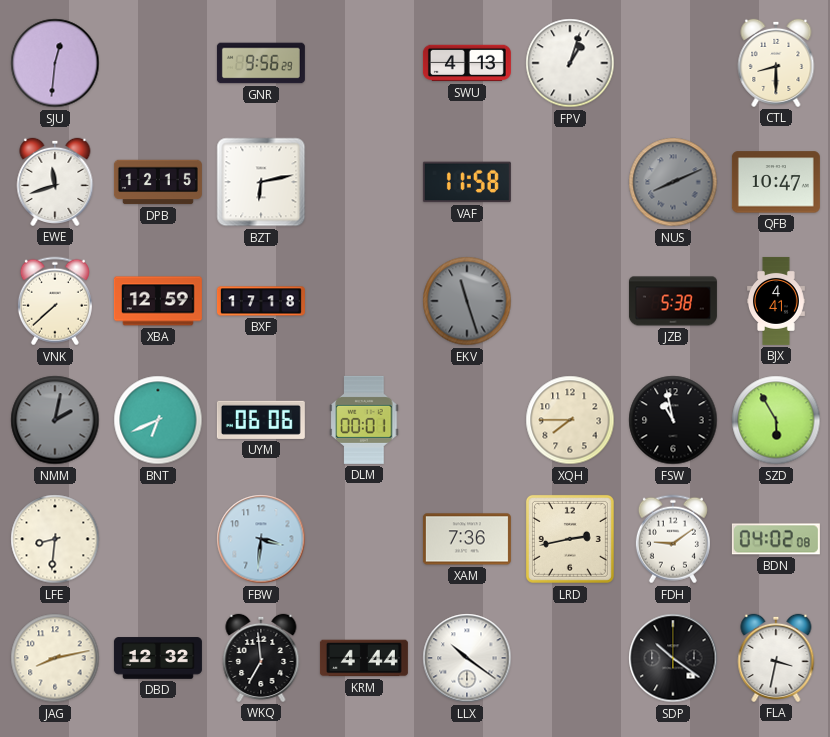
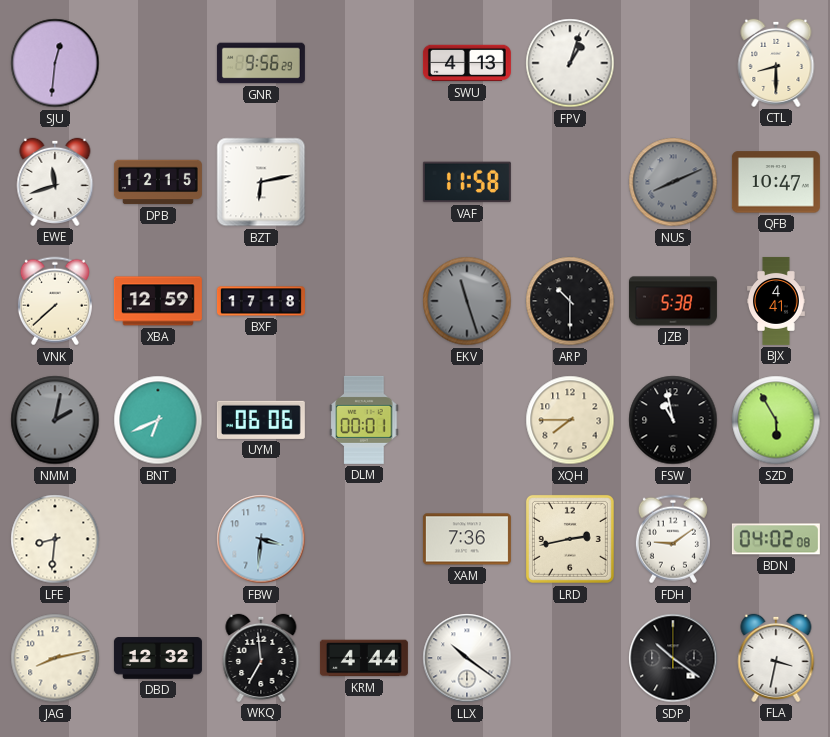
ARP: none -> 10:30 (570, 301)
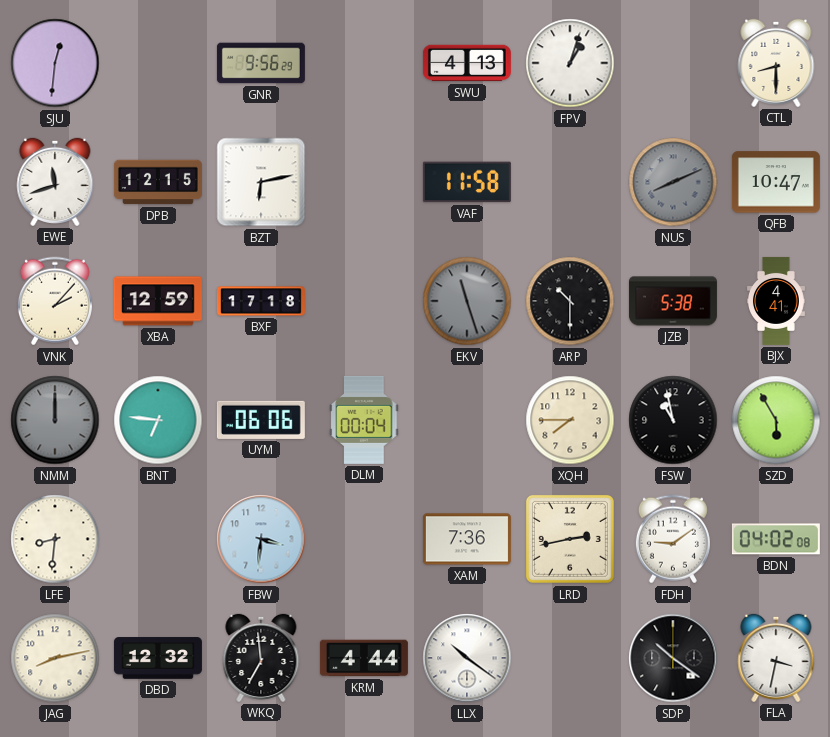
VNK: 7:38 -> 2:07 (55, 301)
NMM: 2:02 -> 12:00 (55, 420)
BNT: 6:41 -> 6:46 (158, 420)
DLM: 00:01 -> 00:04 (364, 420)
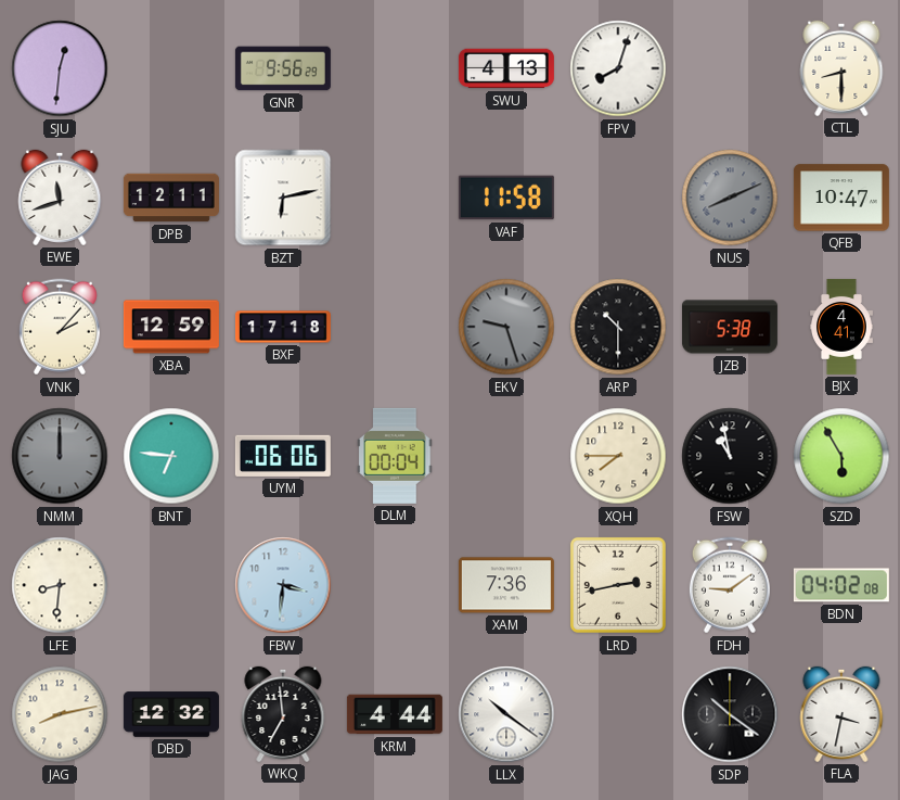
FPV: 1:03 -> 8:03 (618, 68)
DPB: 12:15 -> 12:11 (171, 198)
EKV: 11:27 -> 9:27 (506, 327)
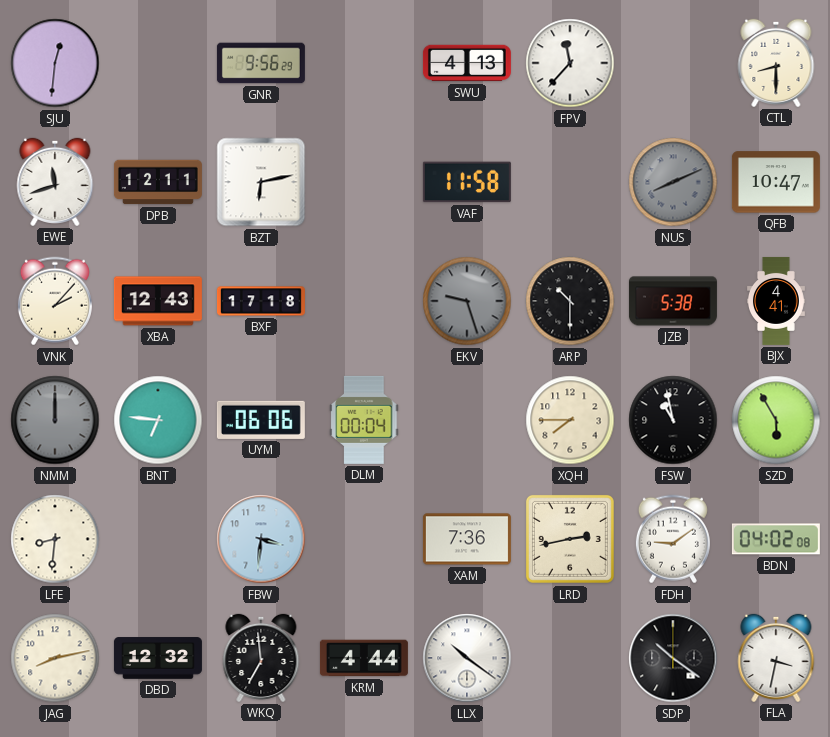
FPV: 8:03 -> 11:37 (570, 63)
XBA: 12:59 -> 12:43 (158, 301)
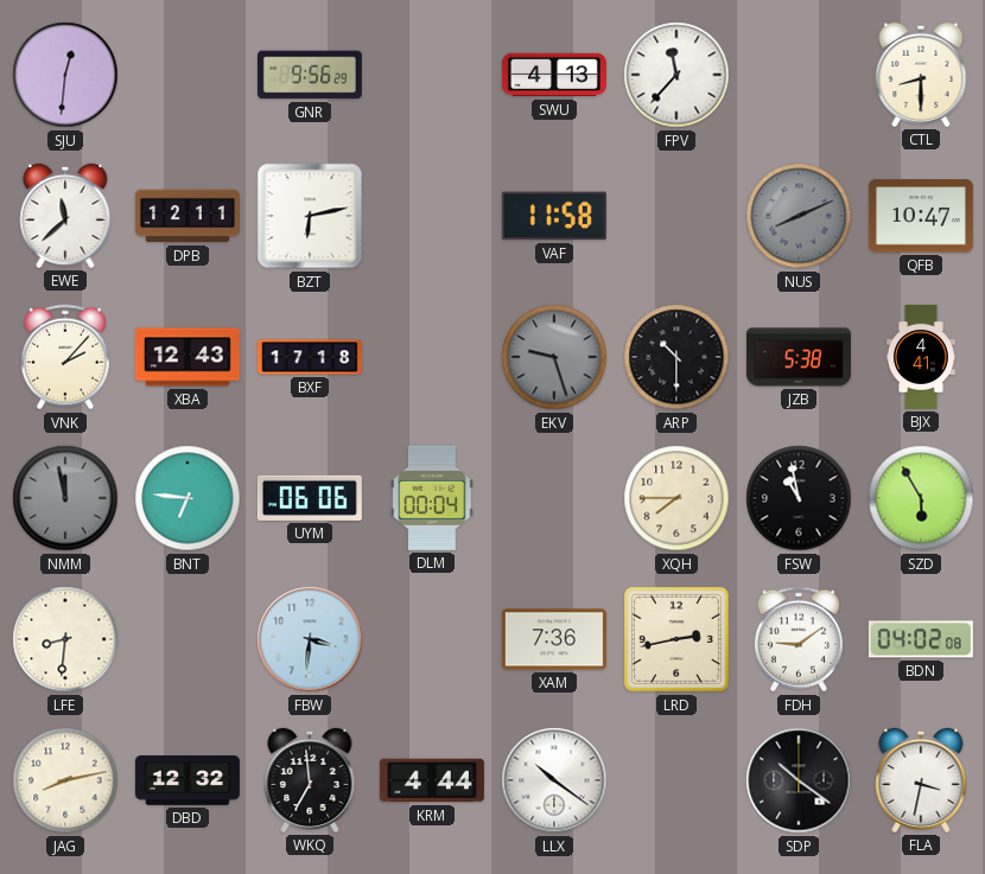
EWE: 11:42 -> 11:38 (65, 216)
NMM: 12:00 -> 11:58 (65, 498)
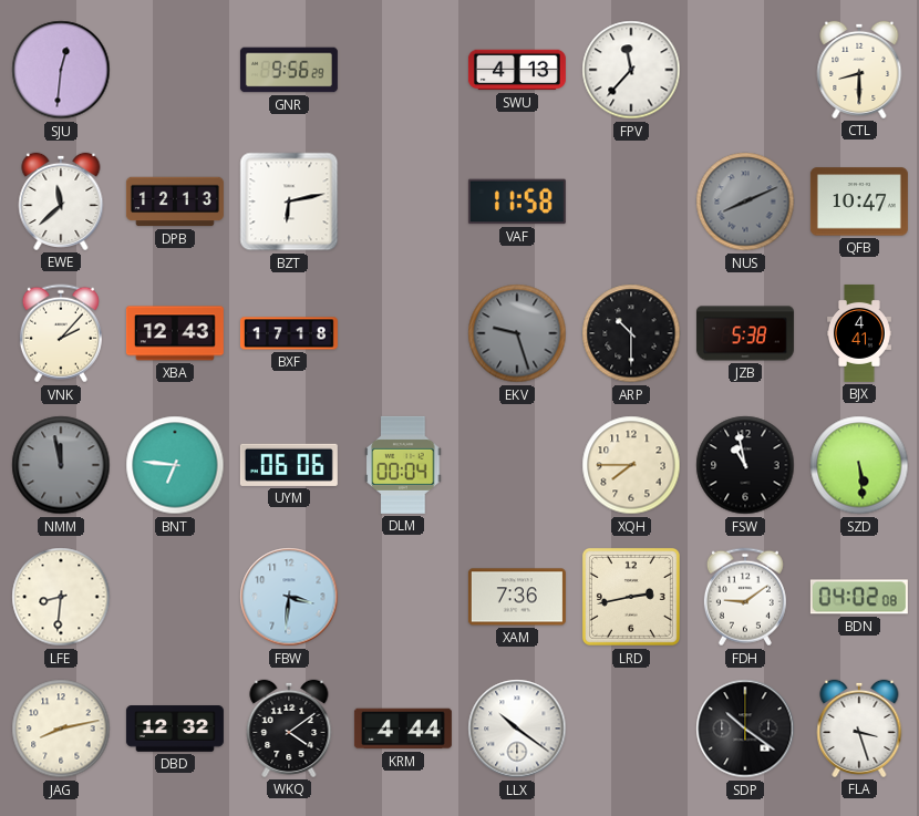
DPB: 12:11 -> 12:13 (175, 202)
SZD: 5:55 -> 5:29 (859, 465)
WKQ: 6:59 -> 4:09 (289, 729)
FLA: 3:32 -> 3:27 (859, 729)
